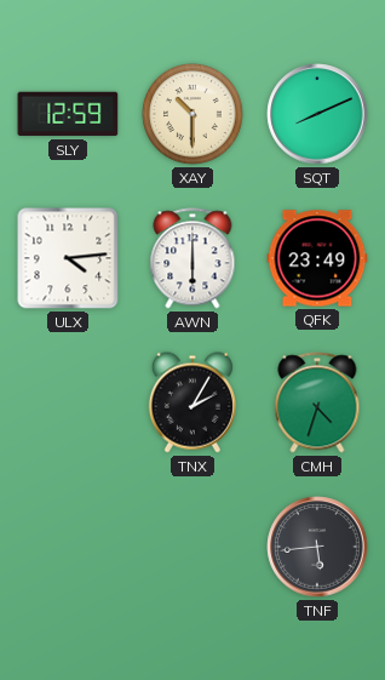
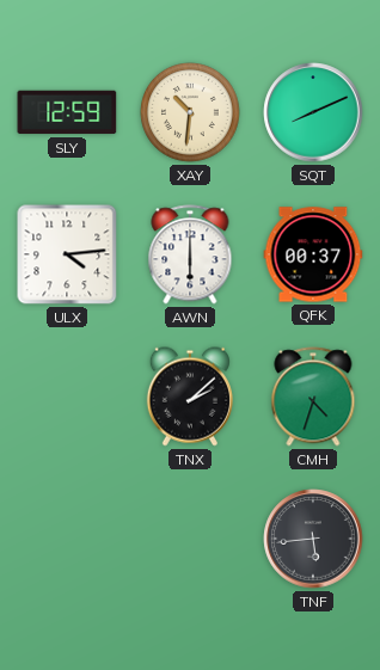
XAY: 10:30 -> 10:31 (190, 112)
QFK: 23:49 -> 00:37 (313, 254)
TNX: 2:05 -> 2:08 (190, 397)
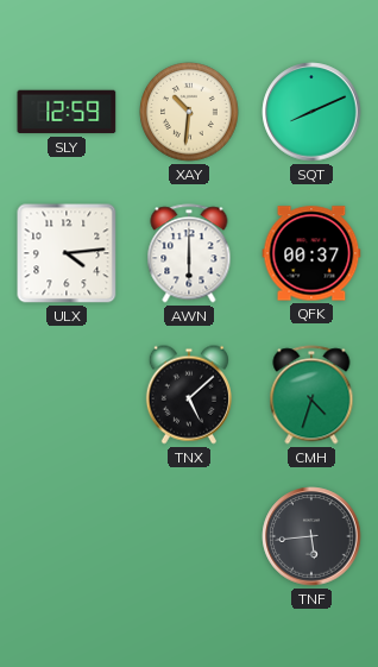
TNX: 2:08 -> 5:08 (189, 395)
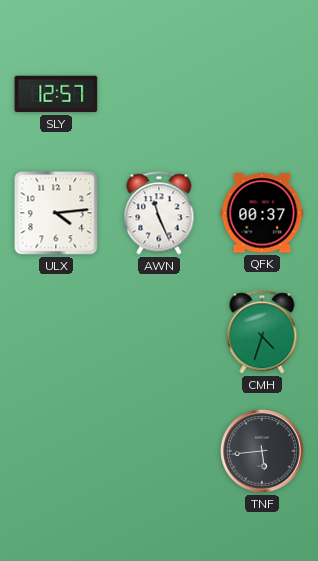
SLY: 12:59 -> 12:57 (56, 94)
XAY: 10:31 -> none (189, 112)
SQT: 8:11 -> none (311, 112)
AWN: 6:00 -> 11:26 (159, 213)
TNX: 5:08 -> none (189, 395)
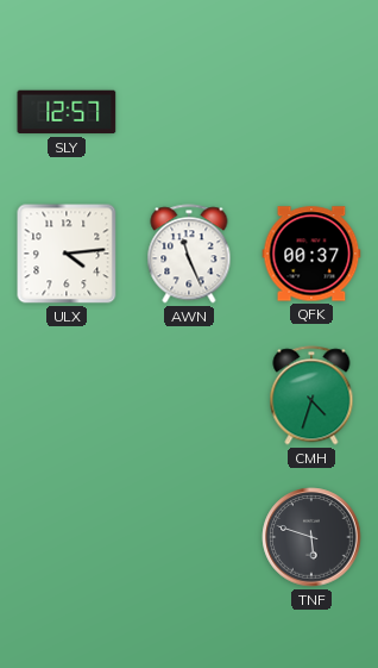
TNF: 5:44 -> 5:48 (311, 537)
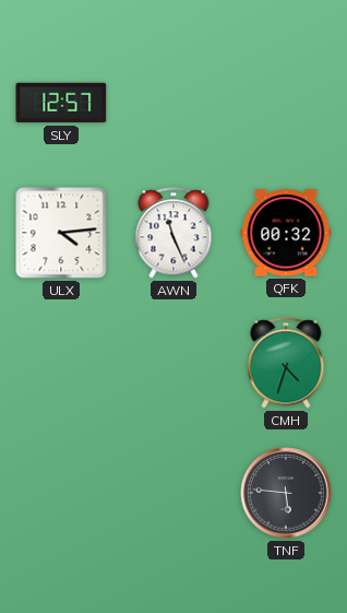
QFK: 00:37 -> 00:32 (286, 233)
TNF: 5:48 -> 5:46 (286, 493)
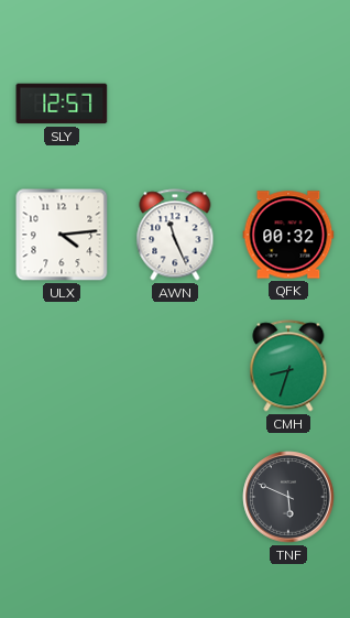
CMH: 4:33 -> 8:33 (288, 366)
TNF: 5:46 -> 5:49 (288, 497)
